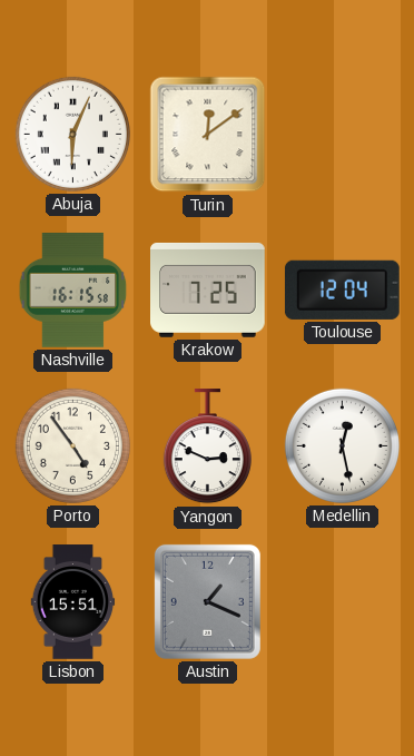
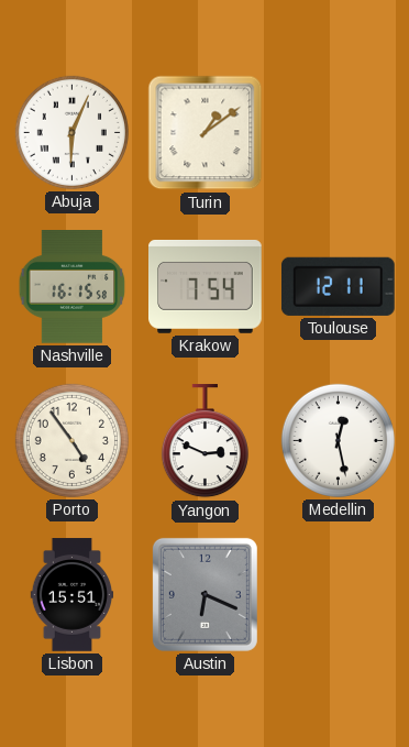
Turin: 12:09 -> 1:09 (206, 133)
Krakow: 7:25 -> 7:54 (206, 286)
Toulouse: 12:04 -> 12:11 (338, 286)
Austin: 1:19 -> 6:19 (204, 594)
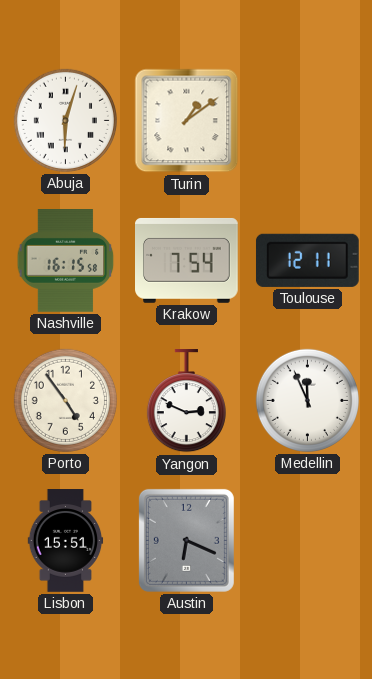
Abuja: 6:04 -> 6:03 (65, 120)
Medellin: 12:28 -> 11:56 (307, 400)
